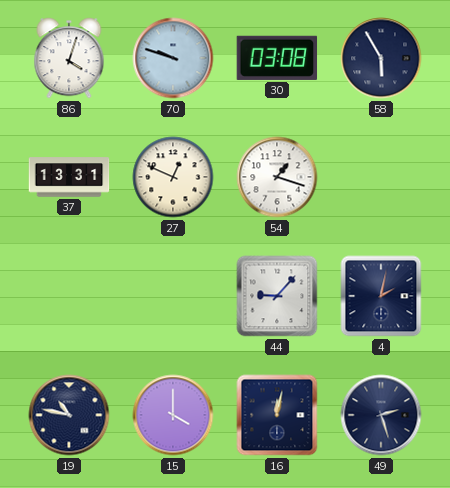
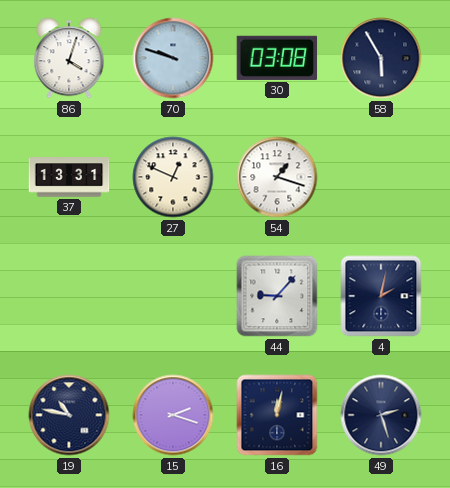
15: 4:00 -> 2:18 (173, 415)
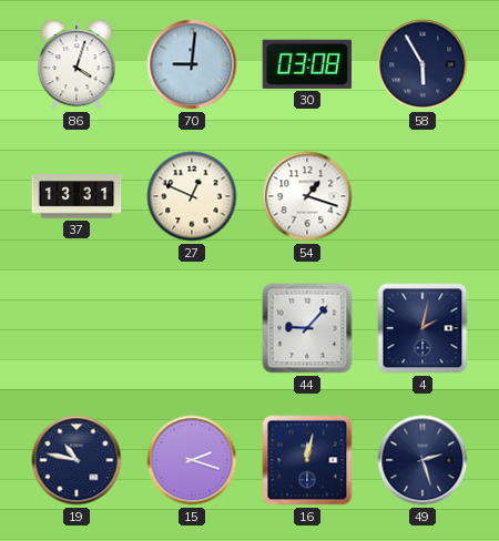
70: 9:48 -> 9:01 (192, 64)
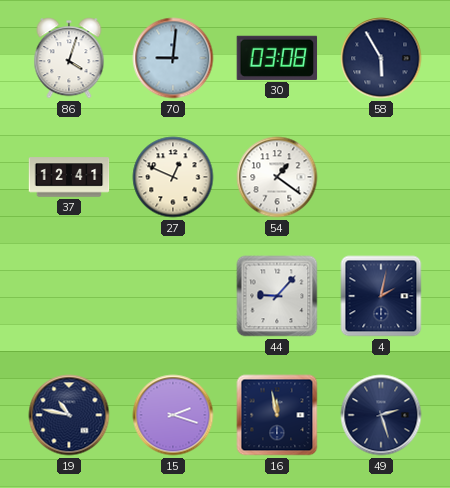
37: 13:31 -> 12:41 (69, 177)
54: 1:18 -> 1:21 (277, 177)
16: 12:02 -> 11:58 (277, 415)
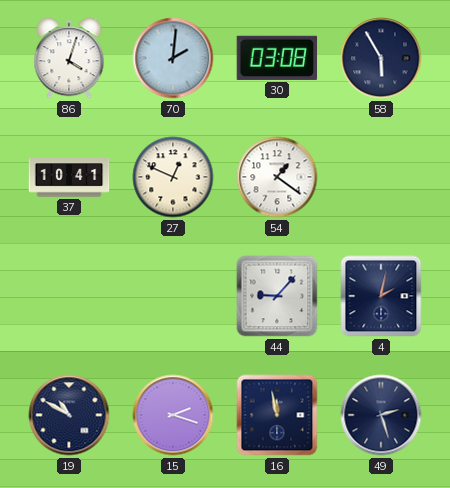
70: 9:01 -> 2:01 (173, 58)
37: 12:41 -> 10:41 (69, 177)
19: 10:47 -> 10:50 (69, 415)
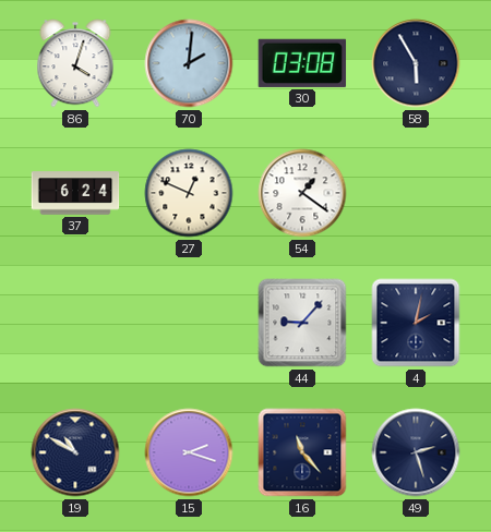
37: 10:41 -> 6:24 (75, 193)
16: 11:58 -> 11:23 (302, 452)
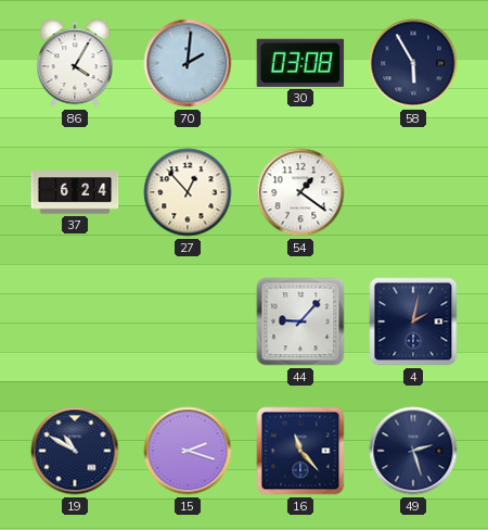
86: 4:03 -> 4:05 (75, 63)
27: 12:49 -> 12:53 (188, 192)
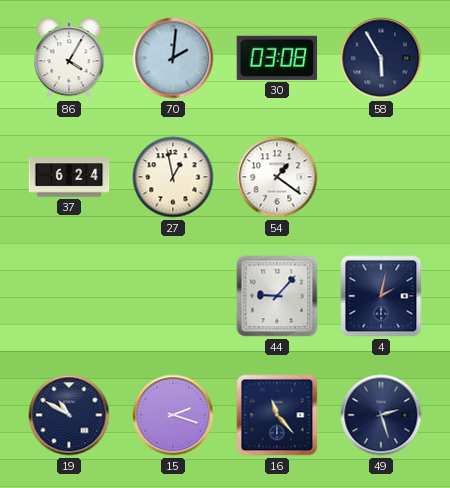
27: 12:53 -> 12:58 (173, 177)
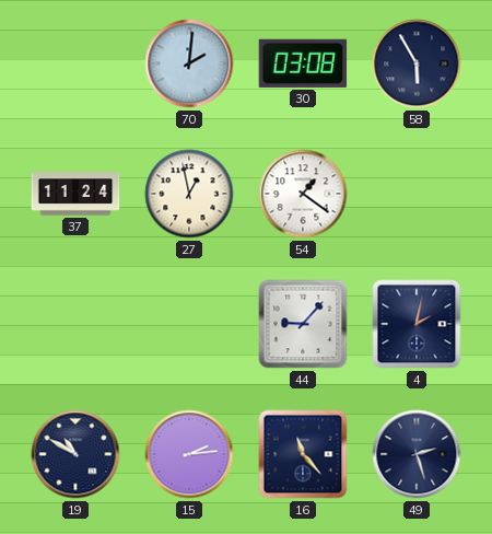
86: 4:05 -> none (69, 58)
37: 6:24 -> 11:24 (75, 194)
15: 2:18 -> 2:14 (189, 454)
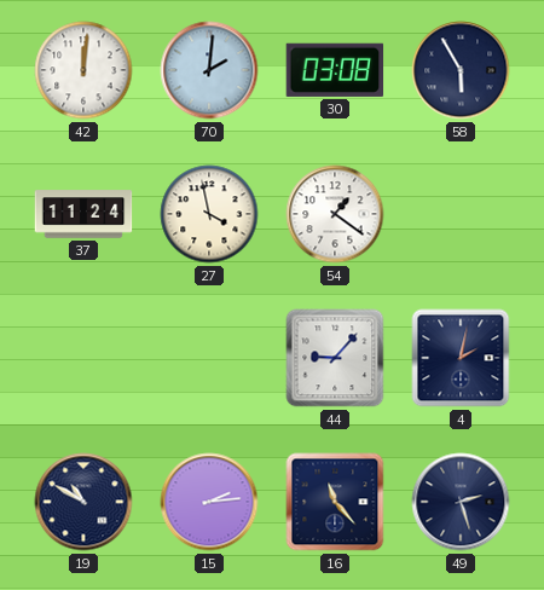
42: none -> 12:01 (83, 70)
27: 12:58 -> 3:58 (209, 214)
